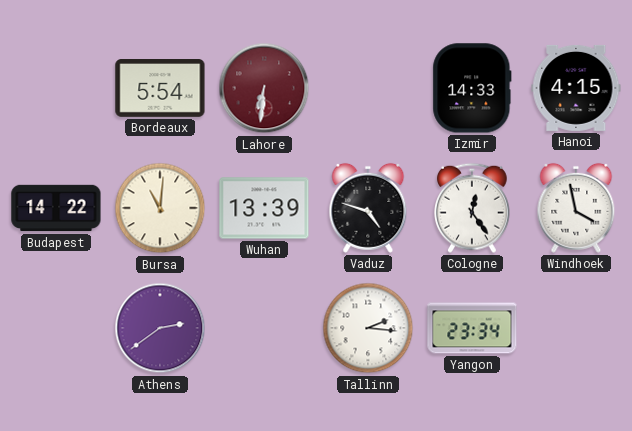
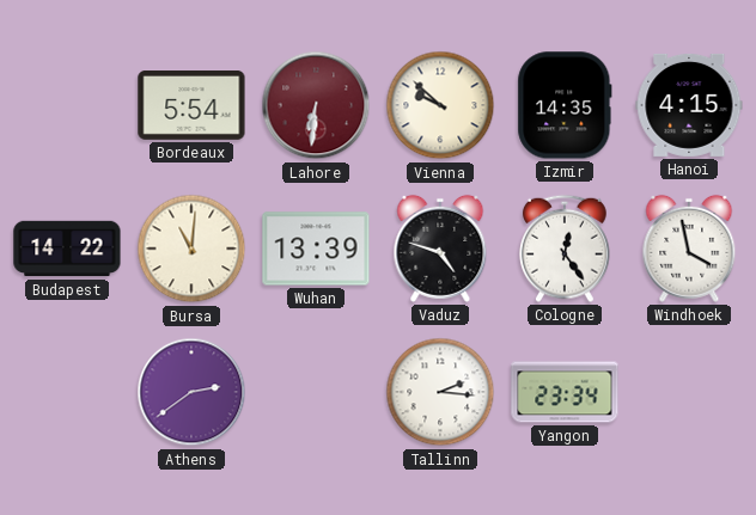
Vienna: none -> 9:52 (440, 105)
Izmir: 14:33 -> 14:35 (565, 105)
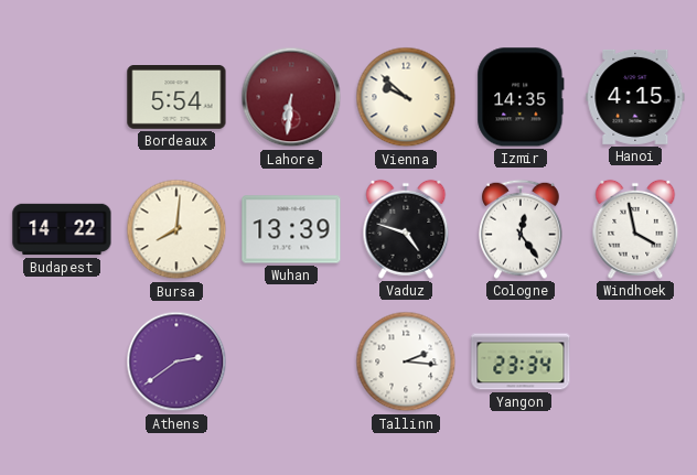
Bursa: 11:01 -> 8:01 (176, 229)
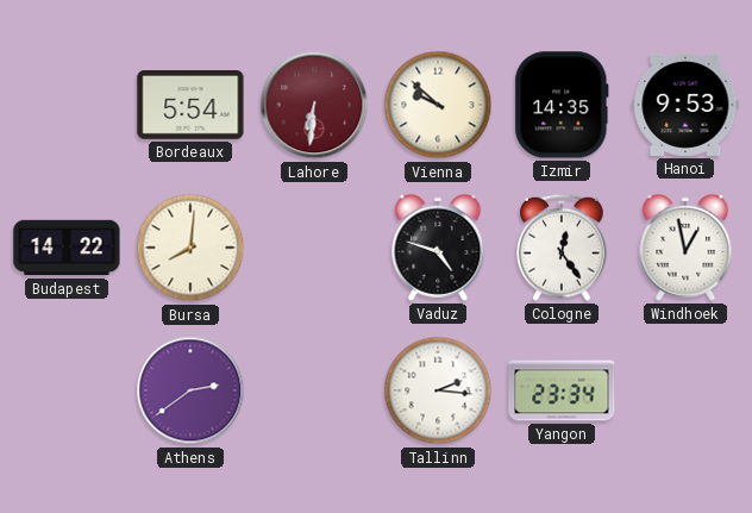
Hanoi: 4:15 -> 9:53 (685, 105)
Wuhan: 13:39 -> none (291, 229)
Windhoek: 3:58 -> 12:58 (685, 248)
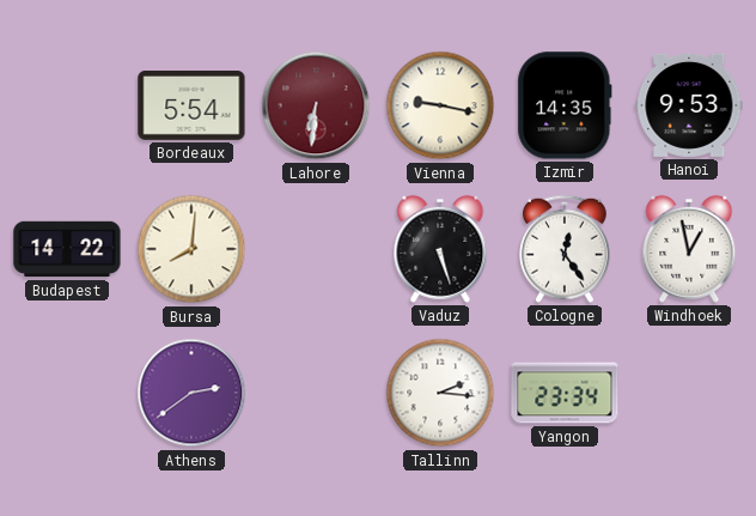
Vienna: 9:52 -> 9:17 (440, 105)
Vaduz: 4:48 -> 5:27 (440, 249)
